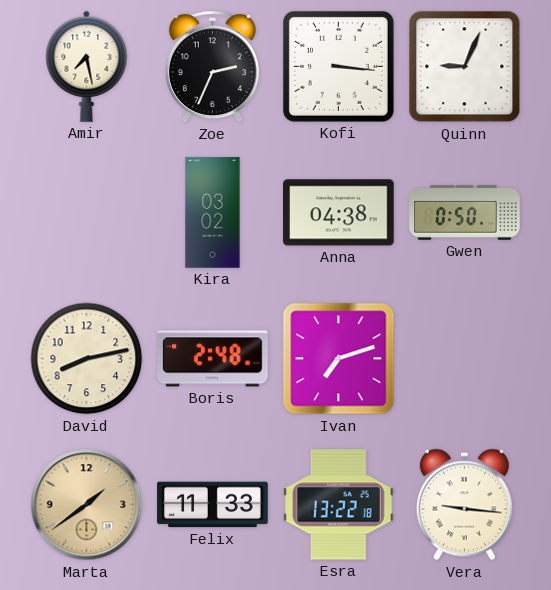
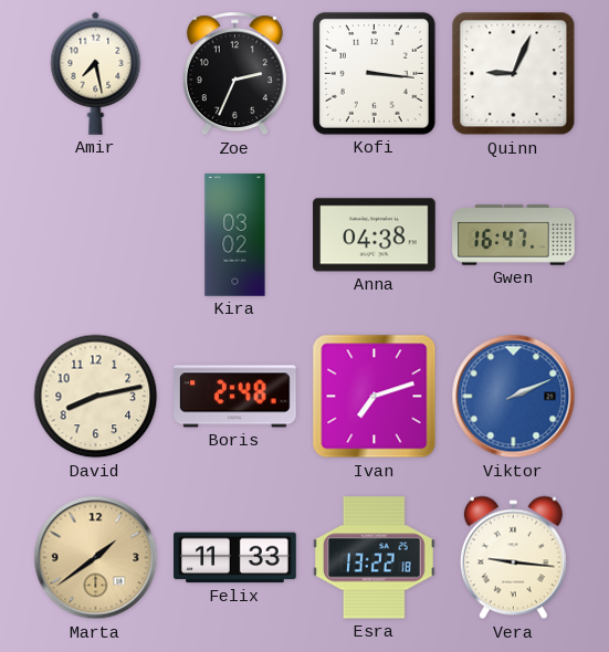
Gwen: 0:50 -> 16:47 (514, 235)
Viktor: none -> 2:11 (514, 397)
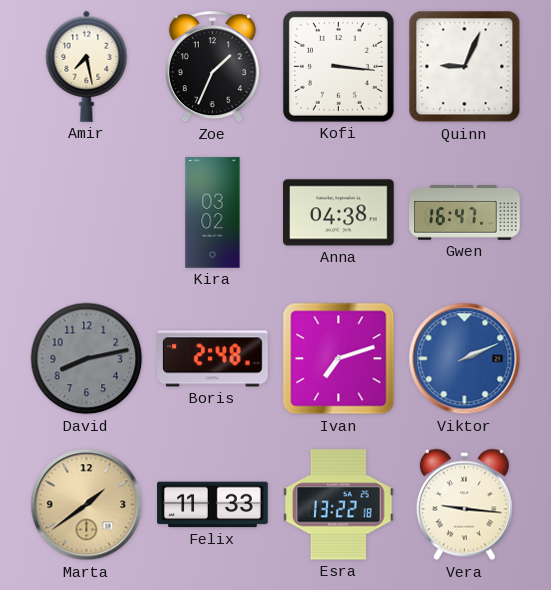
Zoe: 2:34 -> 1:34 (212, 67)
David dial: cream -> grey (87, 359)
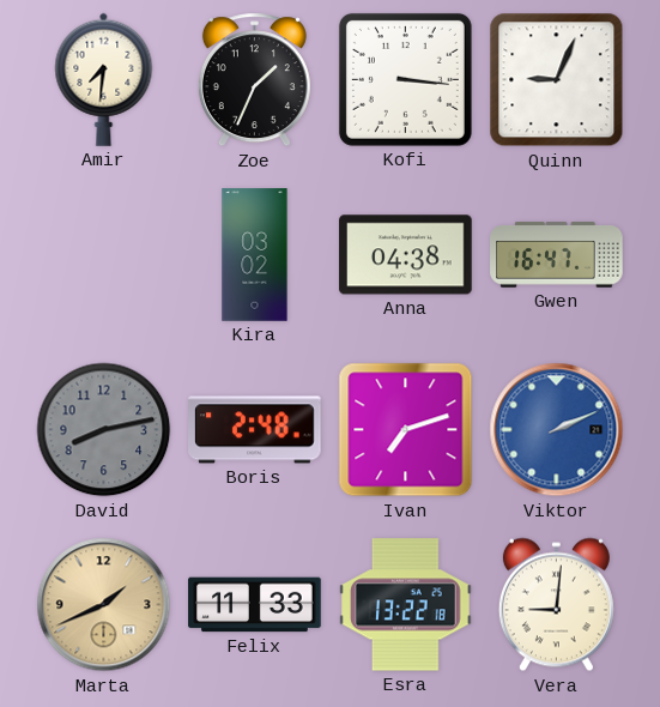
Amir: 7:28 -> 7:31 (104, 79)
Marta: 1:39 -> 1:41 (104, 605)
Vera: 9:16 -> 9:01 (556, 605)
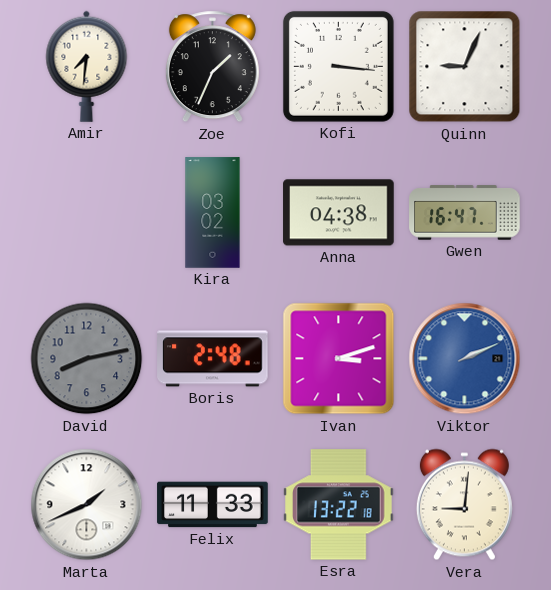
Ivan: 7:12 -> 3:12 (339, 359)
Marta dial: champagne -> white (87, 505)
